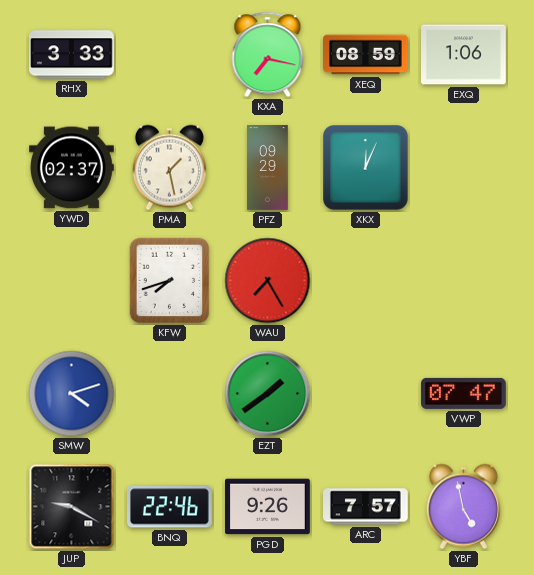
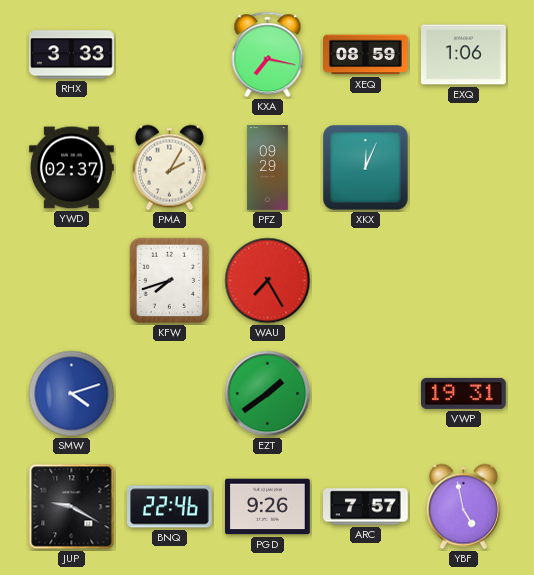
PMA: 1:28 -> 2:05 (169, 168)
VWP: 07:47 -> 19:31 (464, 393)
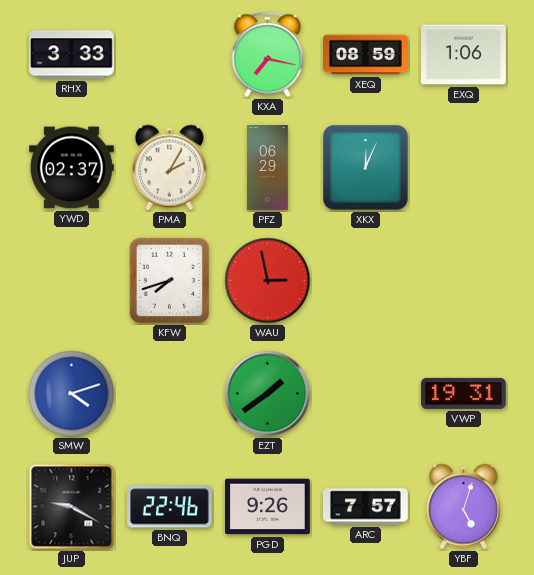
PFZ: 09:29 -> 06:29 (268, 168)
WAU: 7:25 -> 2:58 (268, 281)
YBF: 4:58 -> 5:03 (463, 507)
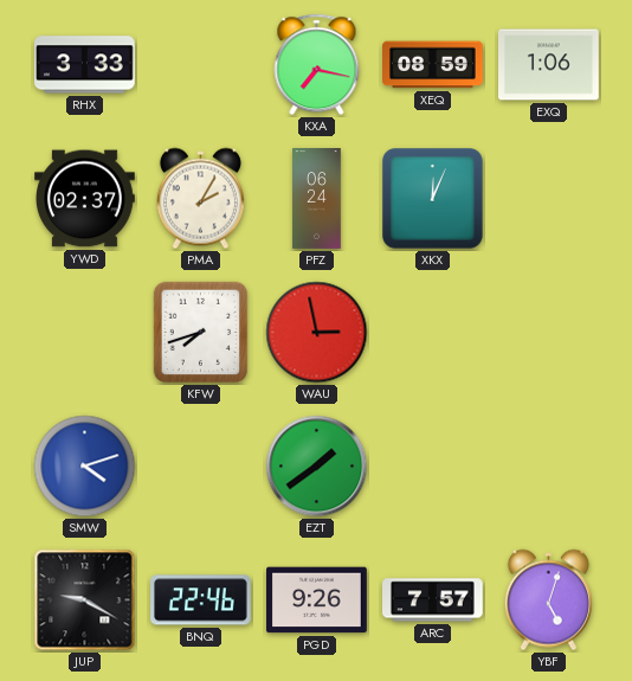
PFZ: 06:29 -> 06:24 (317, 199)
VWP: 19:31 -> none (464, 393)
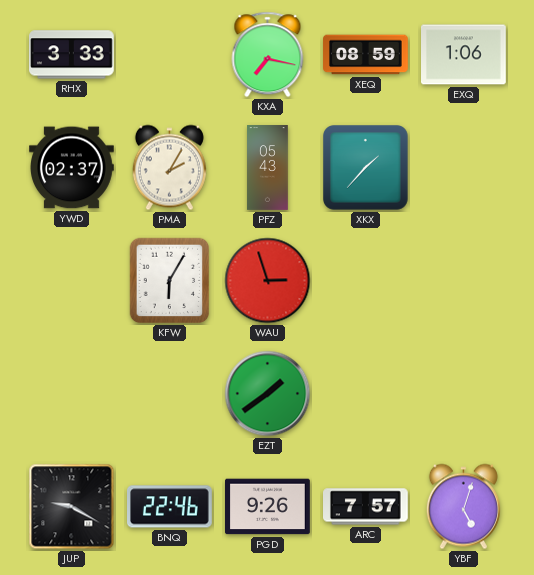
PFZ: 06:24 -> 05:43 (268, 168)
XKX: 12:04 -> 1:37 (366, 168)
KFW: 7:42 -> 6:05 (170, 281)
WAU: 2:58 -> 2:57 (268, 281)
SMW: 4:12 -> none (85, 467)
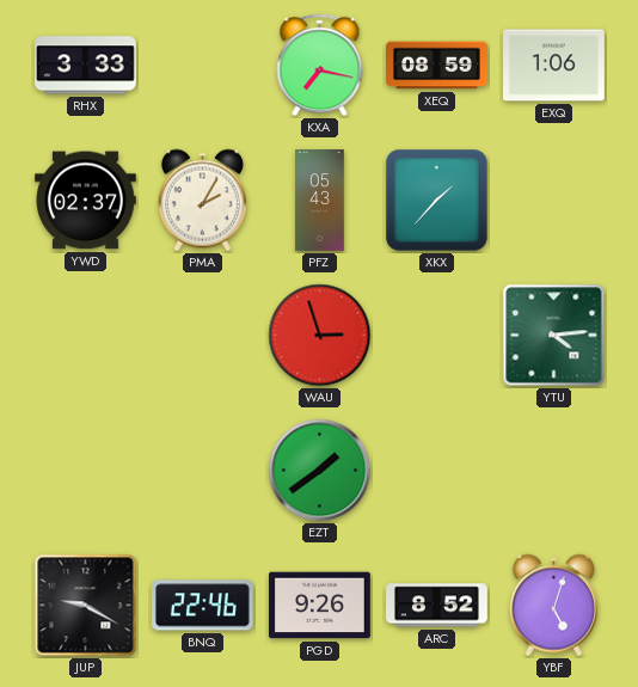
KFW: 6:05 -> none (170, 281)
YTU: none -> 4:14 (554, 336)
ARC: 7:57 -> 8:52 (437, 606)
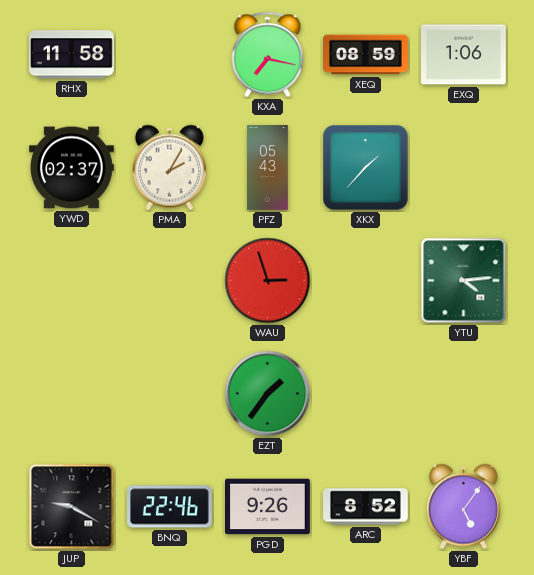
RHX: 3:33 -> 11:58 (72, 55)
EZT: 1:39 -> 1:36 (268, 394)
YBF: 5:03 -> 5:06 (463, 507)
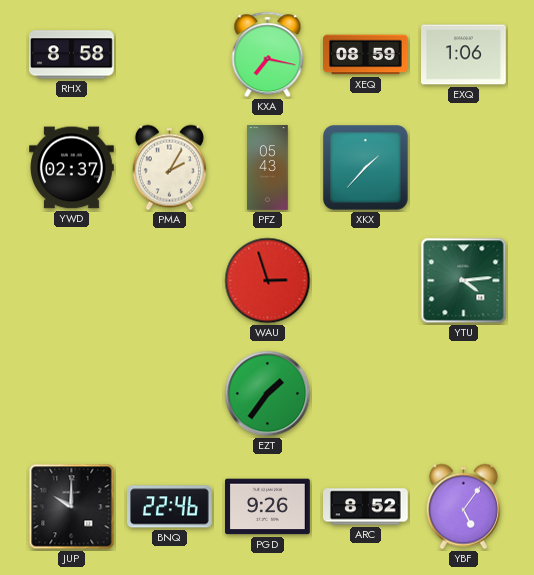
RHX: 11:58 -> 8:58 (72, 55)
JUP: 9:20 -> 10:00 (72, 507)
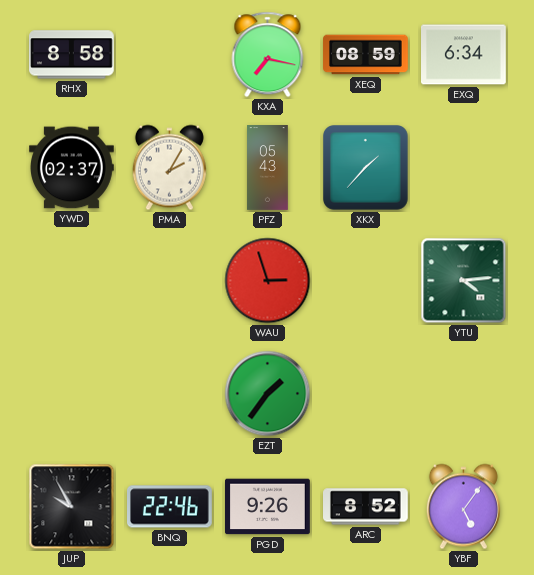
EXQ: 1:06 -> 6:34 (464, 55)
JUP: 10:00 -> 9:55 (72, 507)
